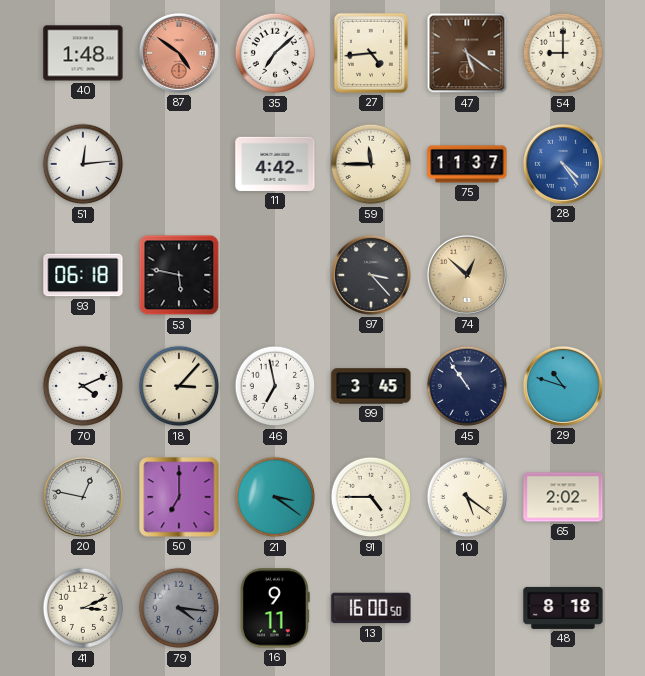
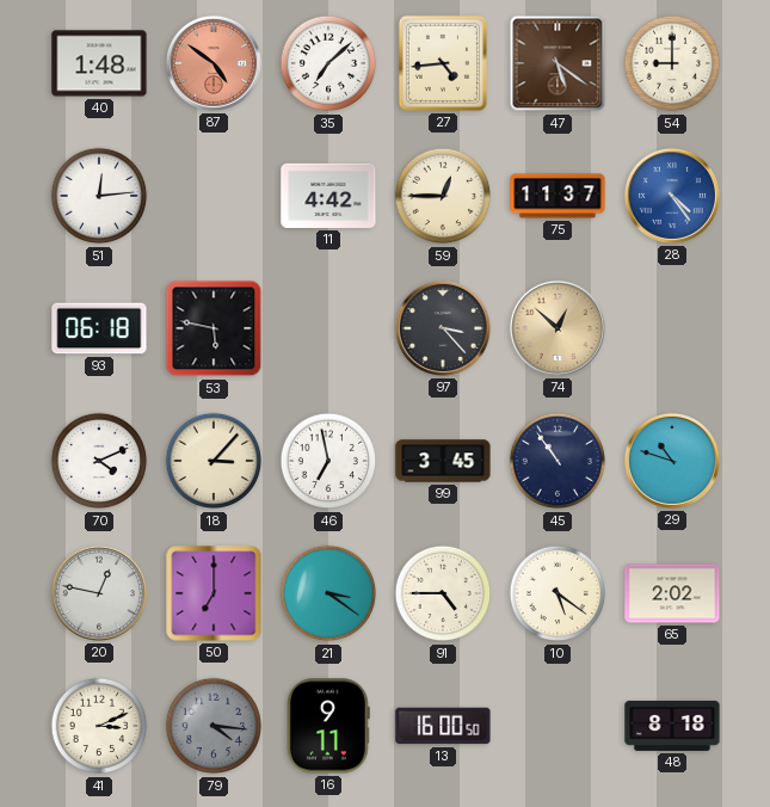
59: 11:45 -> 12:45 (443, 196)
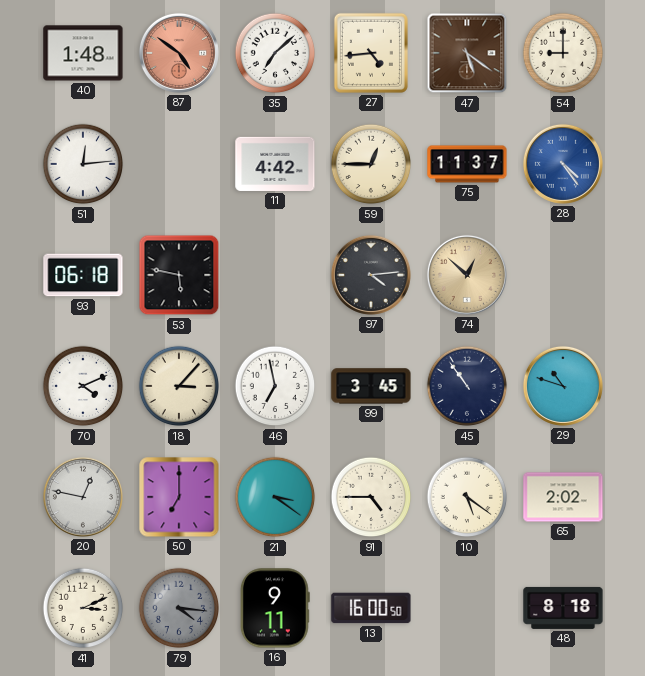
97: 3:23 -> 4:14 (371, 275)
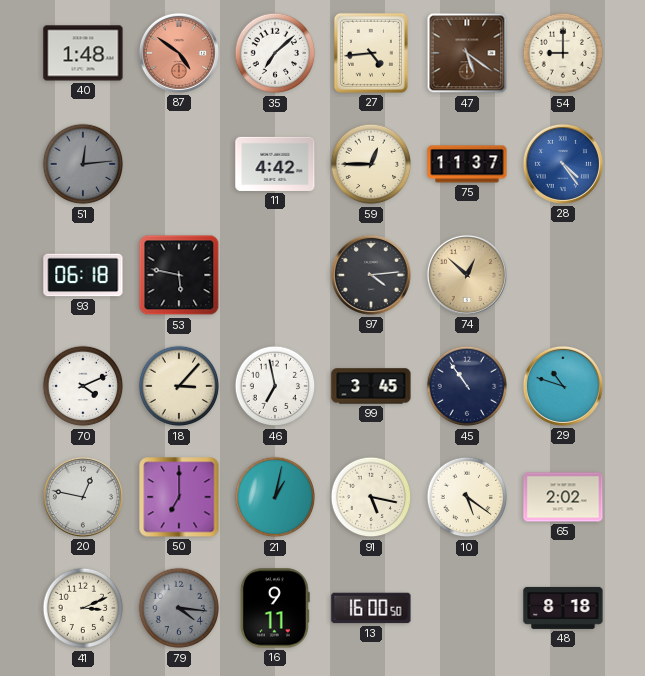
51 dial: white -> grey (83, 164)
21: 3:21 -> 1:02 (275, 497)
91: 4:45 -> 5:17 (371, 497)
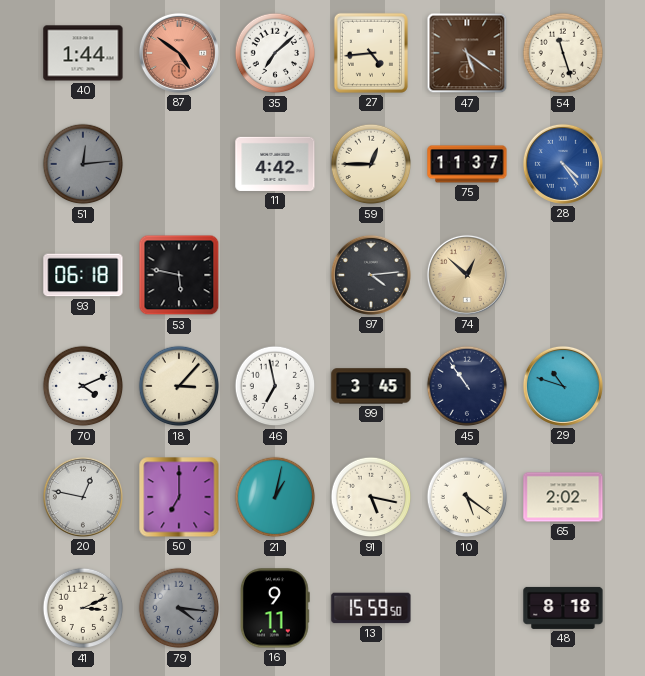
40: 1:48 -> 1:44 (83, 53)
54: 9:00 -> 11:27 (563, 53)
13: 16:00 -> 15:59 (371, 608)
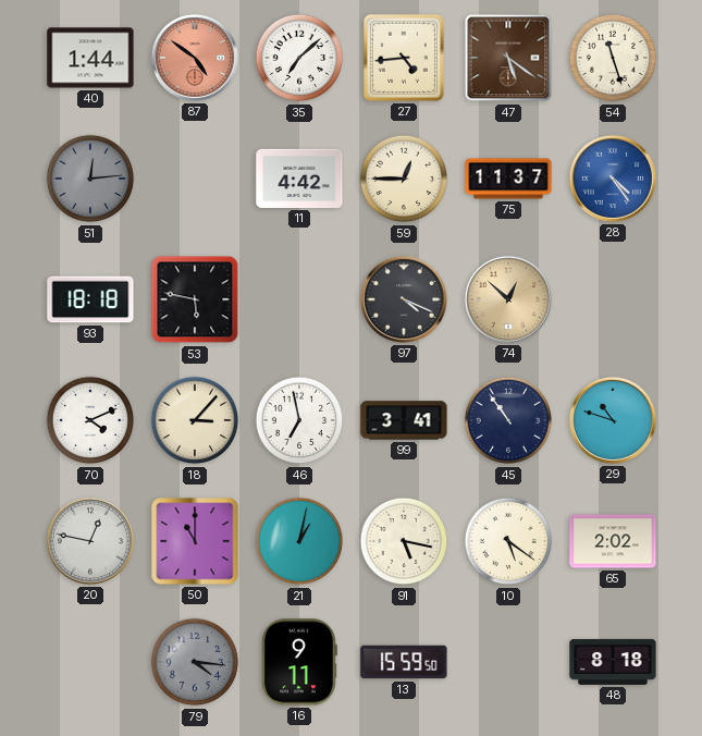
93: 06:18 -> 18:18 (90, 299)
97: 4:14 -> 4:19 (404, 299)
99: 3:45 -> 3:41 (404, 420)
50: 7:00 -> 11:00 (195, 541)
41: 3:11 -> none (83, 608)
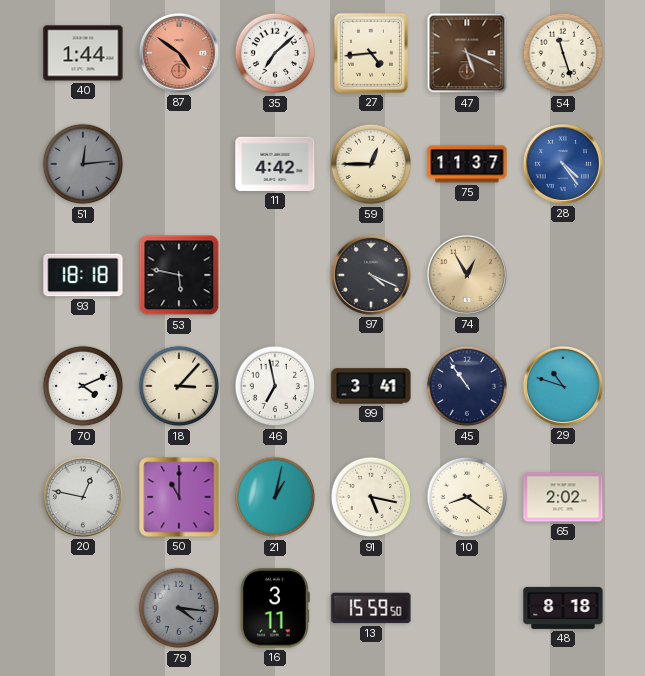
47: 5:21 -> 5:19 (467, 53)
74: 12:52 -> 12:55 (467, 275)
10: 5:21 -> 8:21 (467, 497)
16: 9:11 -> 3:11 (275, 608)
